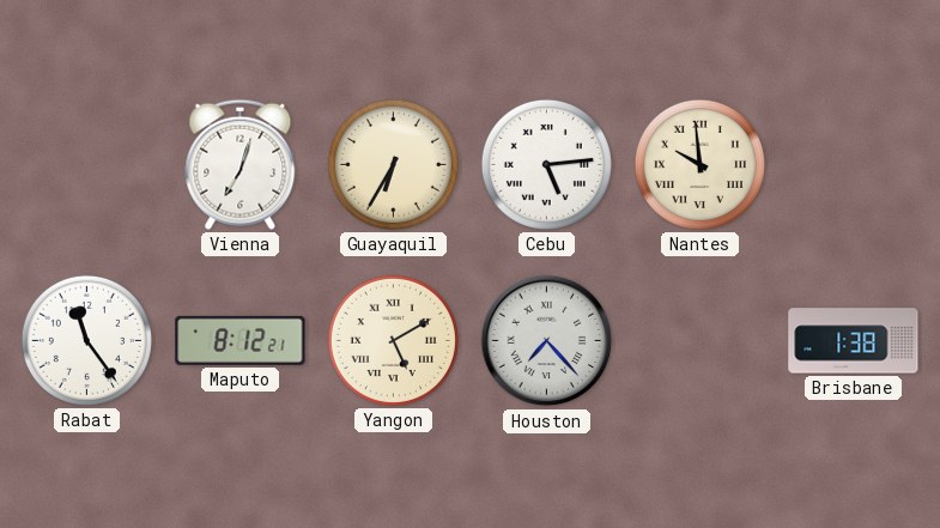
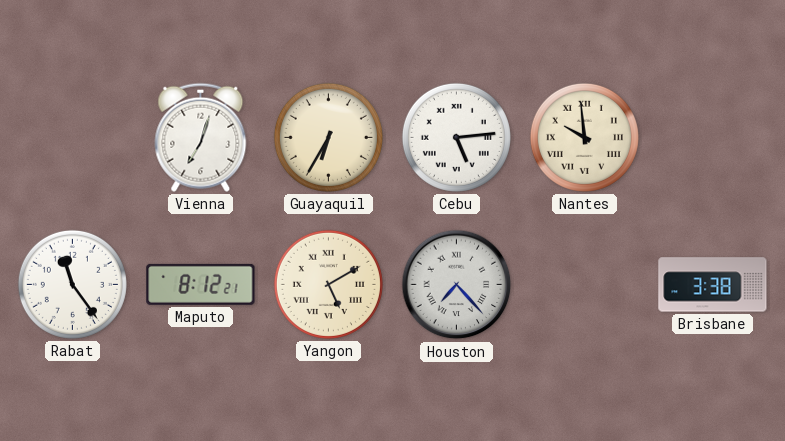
Brisbane: 1:38 -> 3:38 (713, 285)
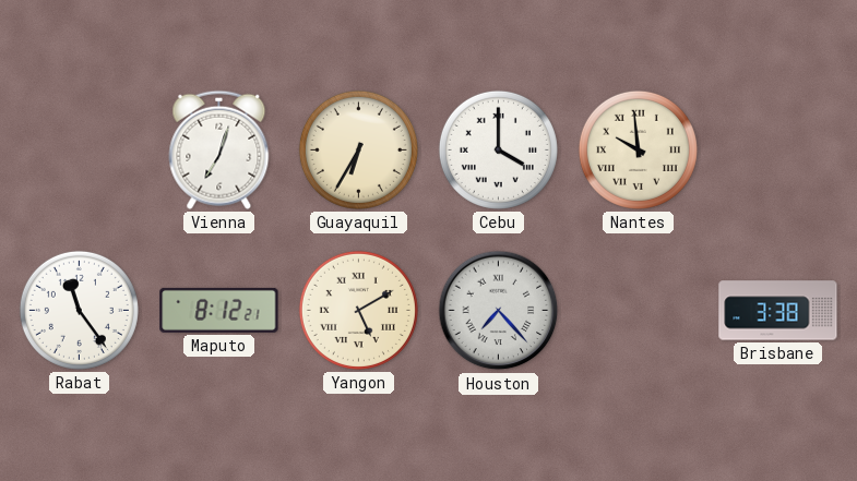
Cebu: 5:14 -> 4:00 (498, 149)
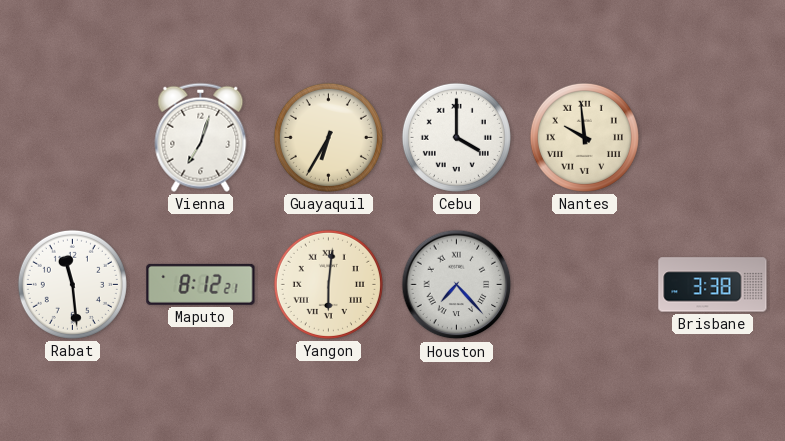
Rabat: 11:24 -> 11:29 (72, 284)
Yangon: 5:10 -> 6:01 (328, 284)
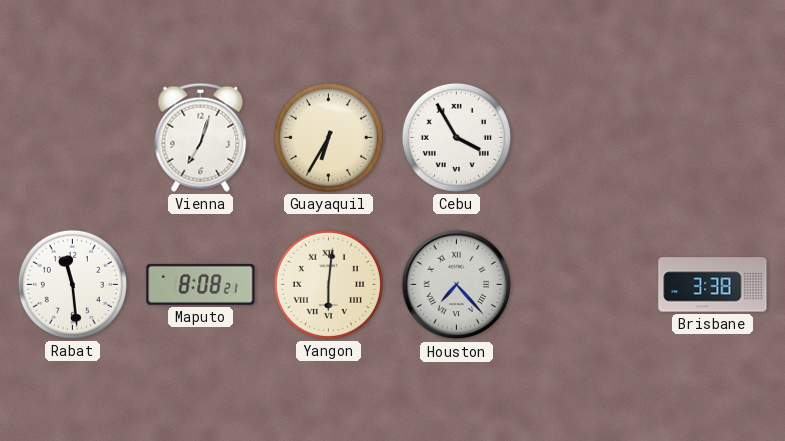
Cebu: 4:00 -> 3:55 (456, 137)
Nantes: 9:59 -> none (584, 137)
Maputo: 8:12 -> 8:08 (201, 284)
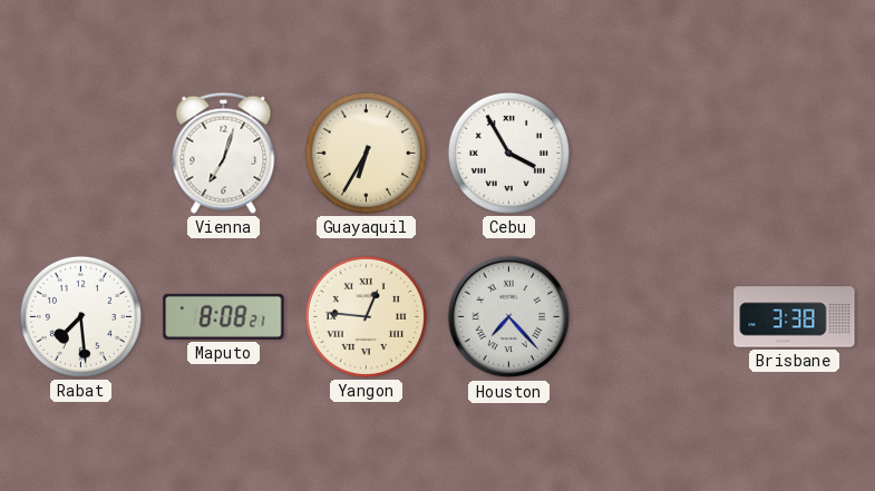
Rabat: 11:29 -> 7:29 (80, 316)
Yangon: 6:01 -> 12:46 (366, 316)
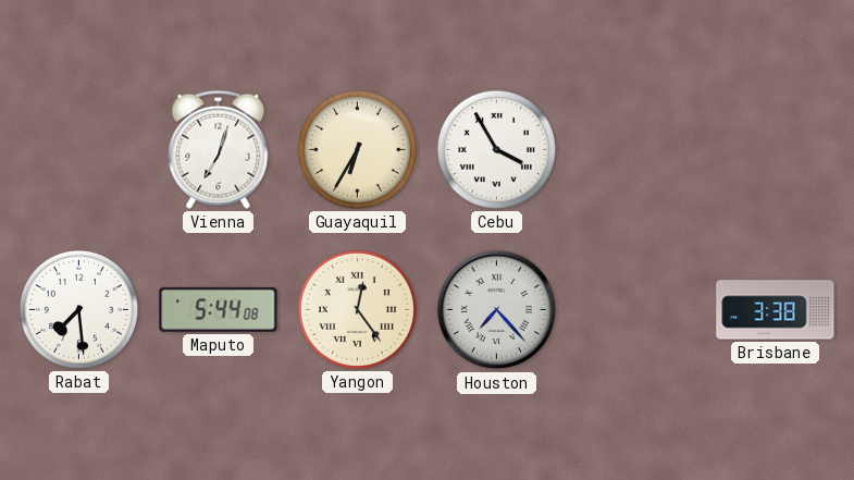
Maputo: 8:08 -> 5:44 (219, 309)
Yangon: 12:46 -> 12:24 (357, 309)
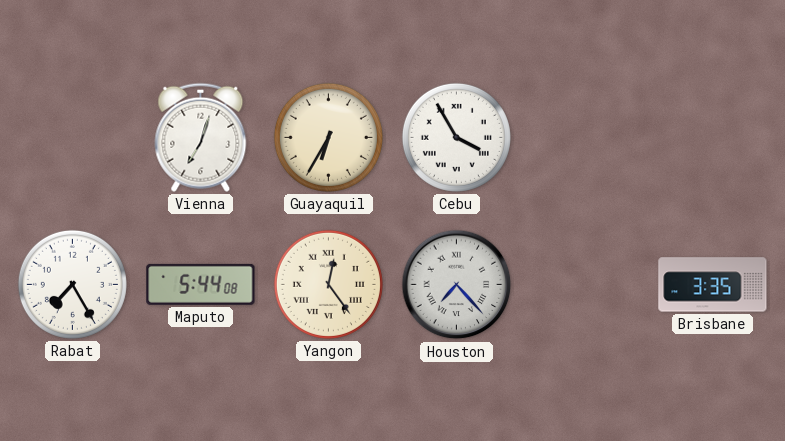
Rabat: 7:29 -> 7:25 (72, 284)
Brisbane: 3:38 -> 3:35 (713, 285)
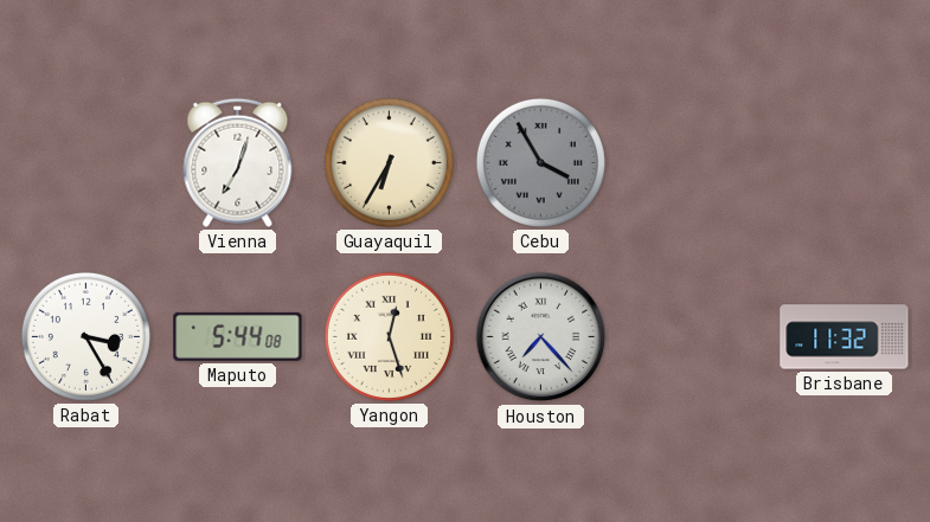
Cebu dial: white -> grey (540, 162)
Rabat: 7:25 -> 3:25 (85, 336)
Yangon: 12:24 -> 12:27 (389, 336)
Brisbane: 3:35 -> 11:32 (845, 337)
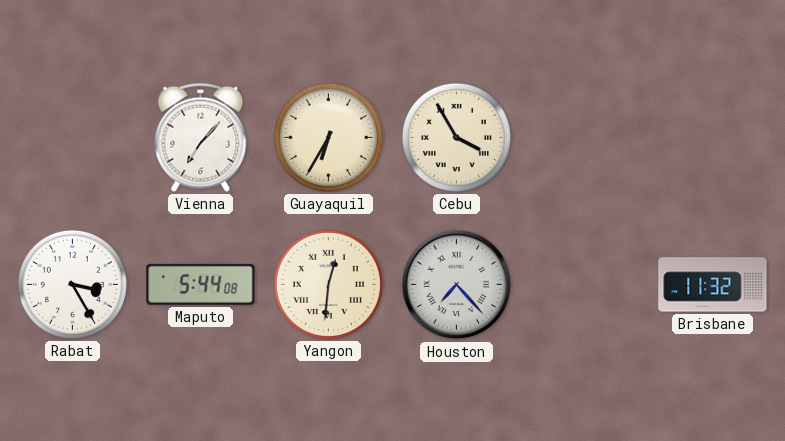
Vienna: 7:03 -> 7:07 (201, 137)
Cebu dial: grey -> cream (456, 137)
Yangon: 12:27 -> 12:31 (328, 284)
